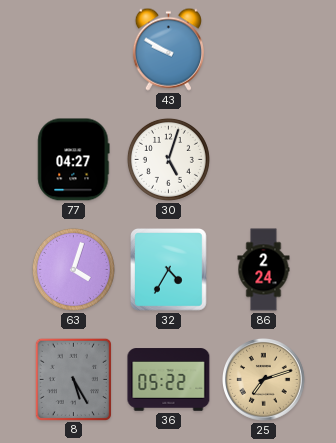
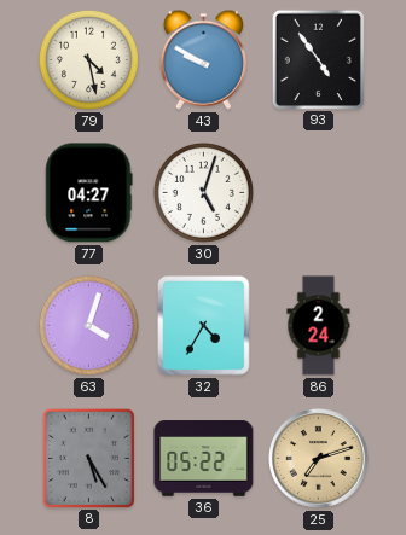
79: none -> 4:28 (88, 59)
93: none -> 4:54 (318, 59)
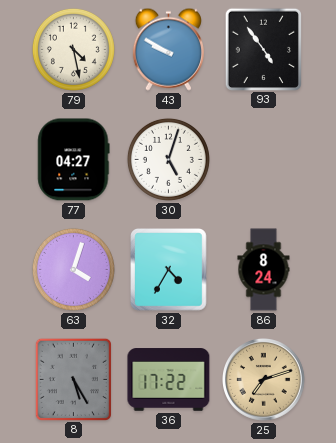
86: 2:24 -> 8:24 (264, 270)
36: 05:22 -> 17:22 (169, 380)
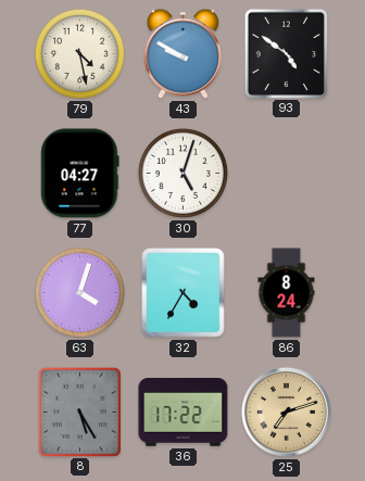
93: 4:54 -> 4:51 (286, 53)
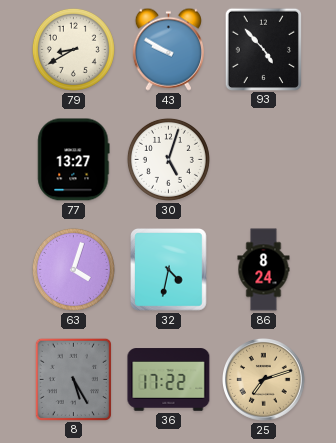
79: 4:28 -> 8:40 (73, 49)
93: 4:51 -> 4:53 (263, 49)
77: 04:27 -> 13:27 (74, 160)
32: 4:35 -> 4:32 (169, 270)
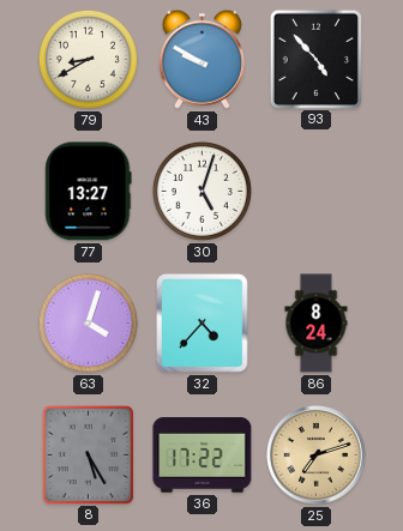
32: 4:32 -> 4:37 (203, 324)
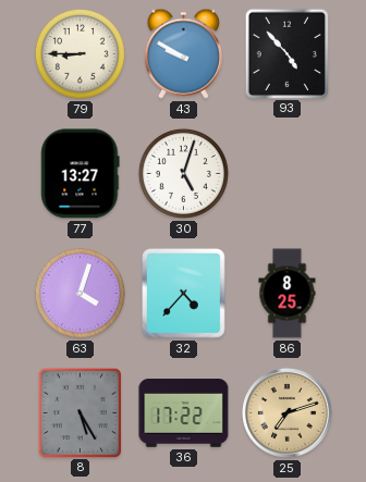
79: 8:40 -> 8:45 (80, 53)
86: 8:24 -> 8:25 (288, 294)
